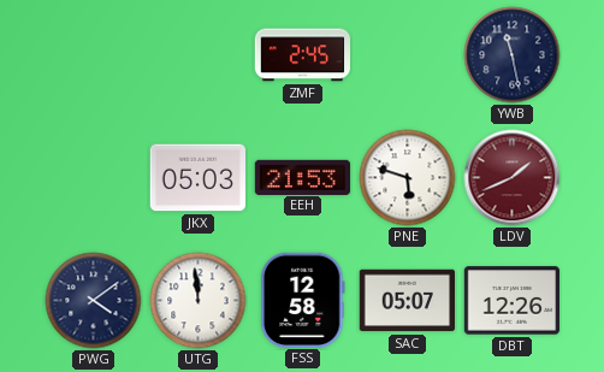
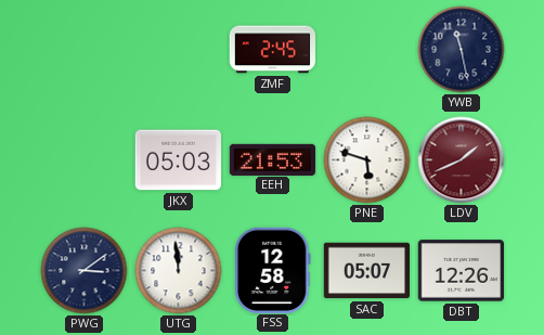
PWG: 4:09 -> 3:09 (85, 271)
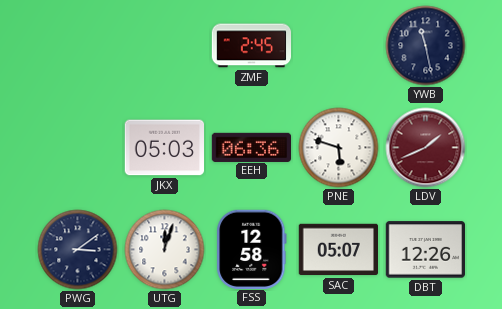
EEH: 21:53 -> 06:36 (252, 147)
UTG: 11:59 -> 12:03 (165, 250)
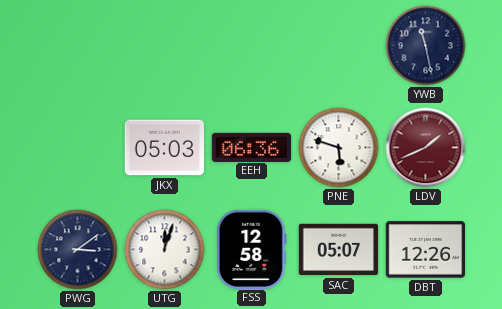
ZMF: 2:45 -> none (252, 46)
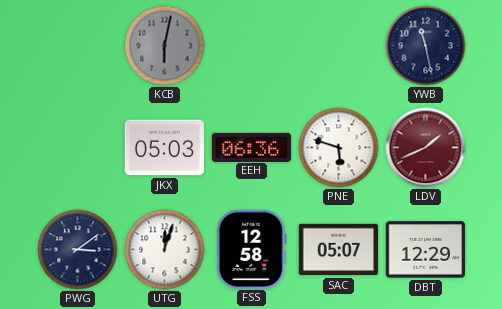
KCB: none -> 6:02 (165, 46)
DBT: 12:26 -> 12:29 (425, 250)
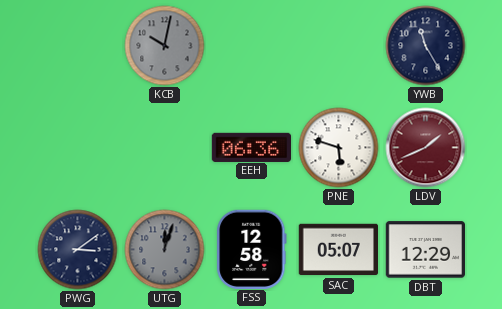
KCB: 6:02 -> 10:02 (165, 46)
YWB: 11:28 -> 11:25 (426, 46)
JKX: 05:03 -> none (165, 148)
UTG dial: white -> grey (165, 250)
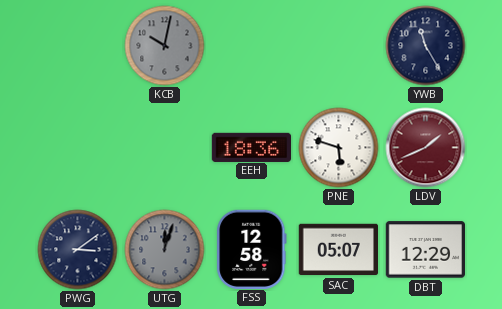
EEH: 06:36 -> 18:36 (252, 147)
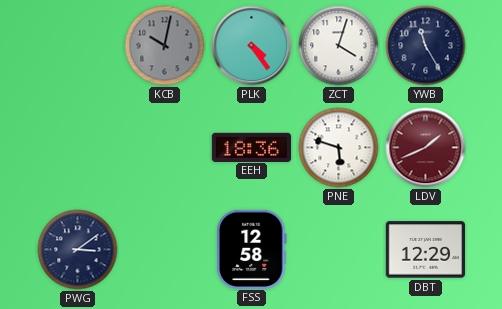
PLK: none -> 4:24 (252, 46)
ZCT: none -> 4:03 (339, 46)
UTG: 12:03 -> none (165, 250)
SAC: 05:07 -> none (338, 250)
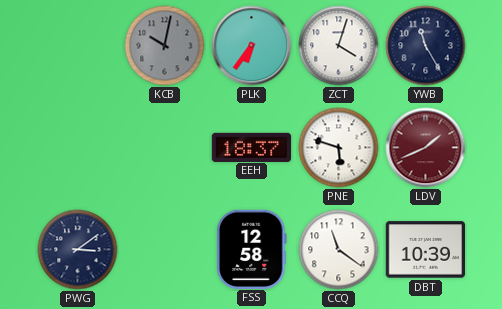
PLK: 4:24 -> 6:36 (252, 46)
EEH: 18:36 -> 18:37 (252, 147)
CCQ: none -> 11:21 (339, 250)
DBT: 12:29 -> 10:39 (425, 250)
